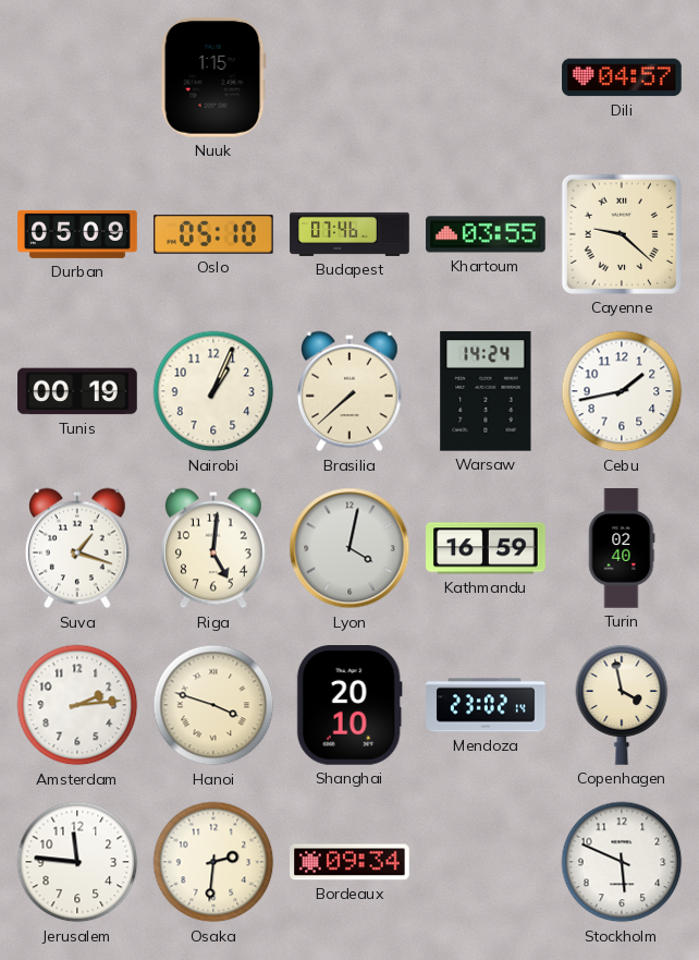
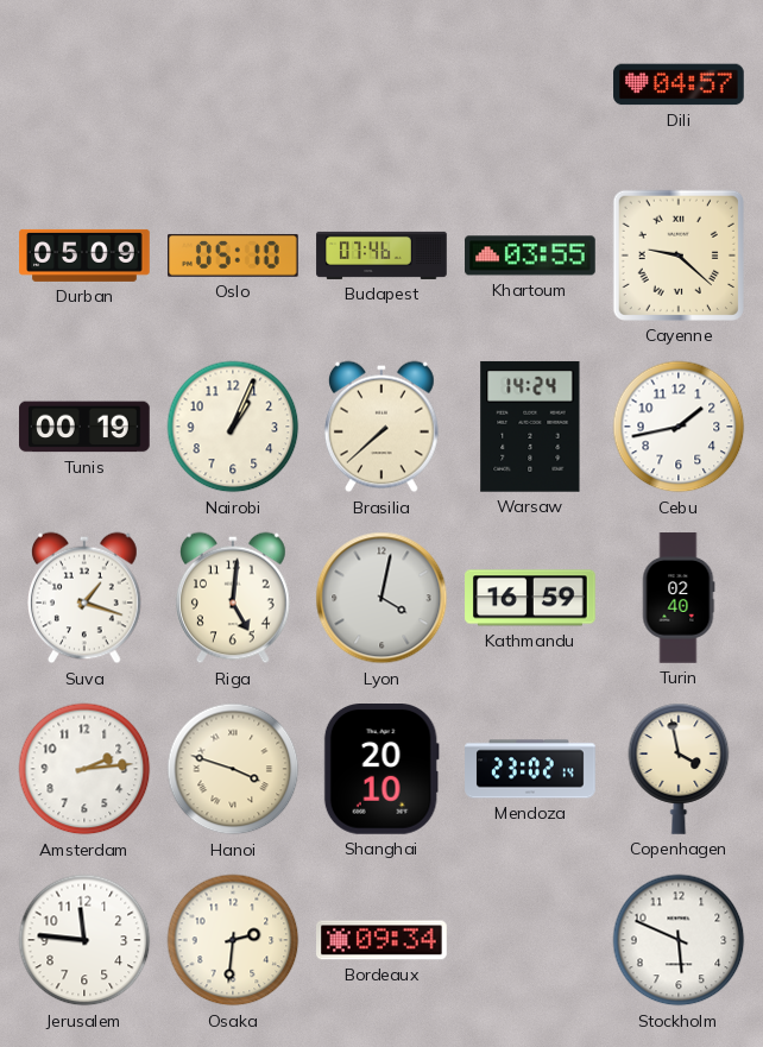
Nuuk: 1:15 -> none (213, 77)
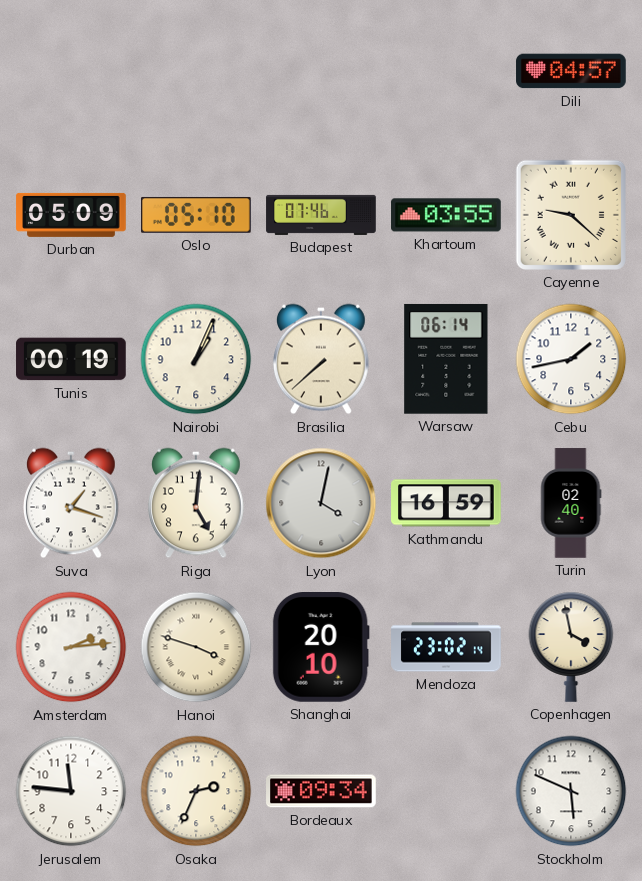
Warsaw: 14:24 -> 06:14 (446, 359)
Osaka: 2:31 -> 2:34 (196, 791)
